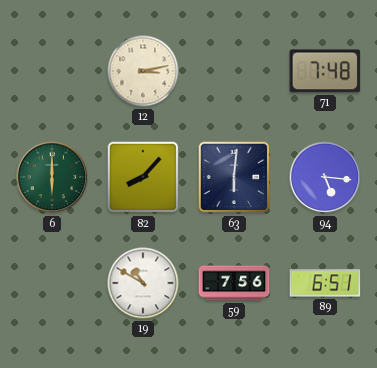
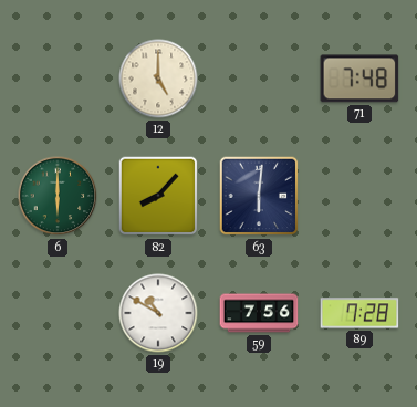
12: 3:13 -> 5:00 (158, 79)
94: 5:16 -> none (325, 177)
89: 6:51 -> 7:28 (359, 313)
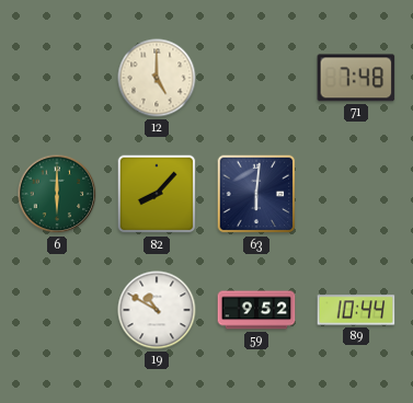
59: 7:56 -> 9:52 (256, 310)
89: 7:28 -> 10:44 (356, 310)
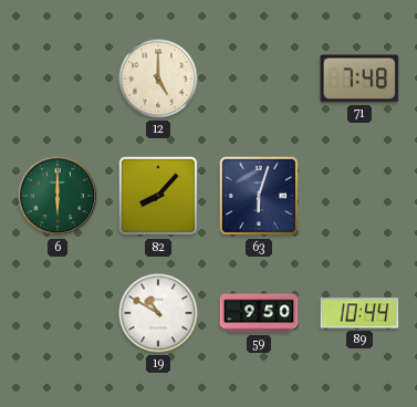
63: 6:01 -> 6:03 (259, 196)
59: 9:52 -> 9:50 (259, 313)
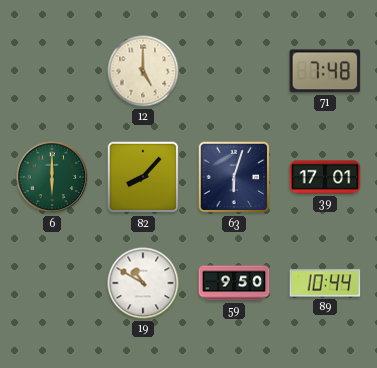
39: none -> 17:01 (325, 177)
